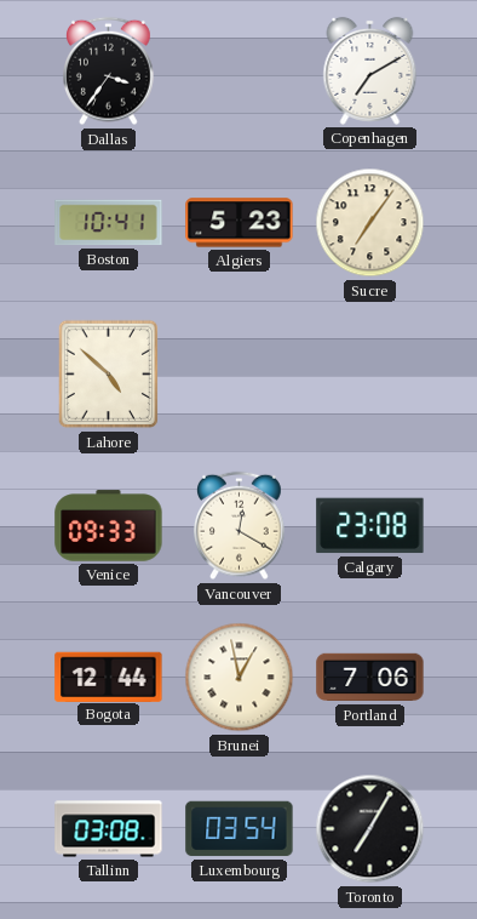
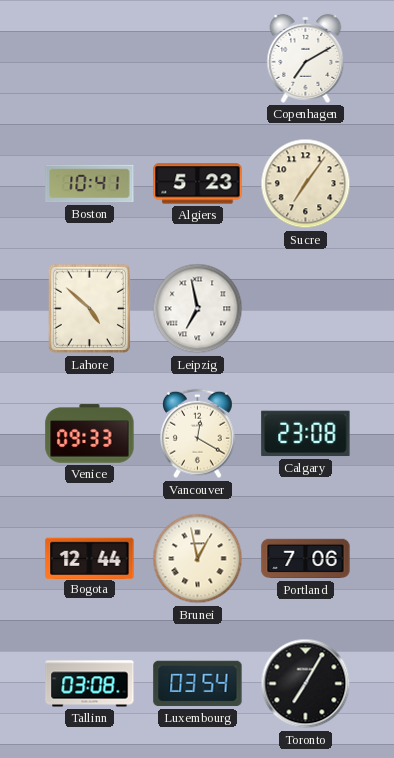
Dallas: 3:36 -> none (109, 72)
Leipzig: none -> 6:58 (198, 309)
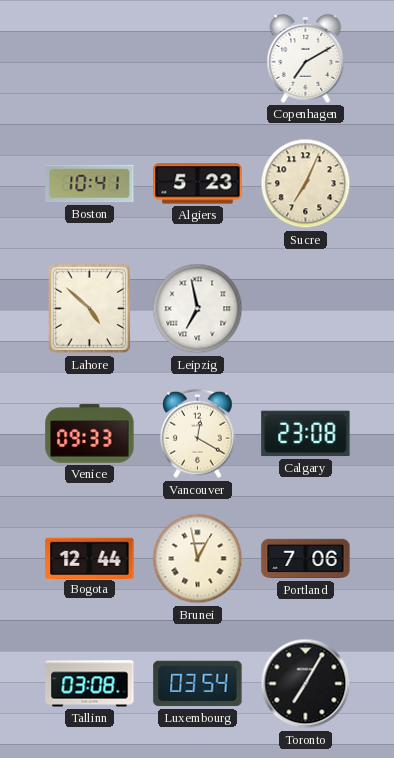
Sucre: 7:06 -> 7:04 (306, 184)
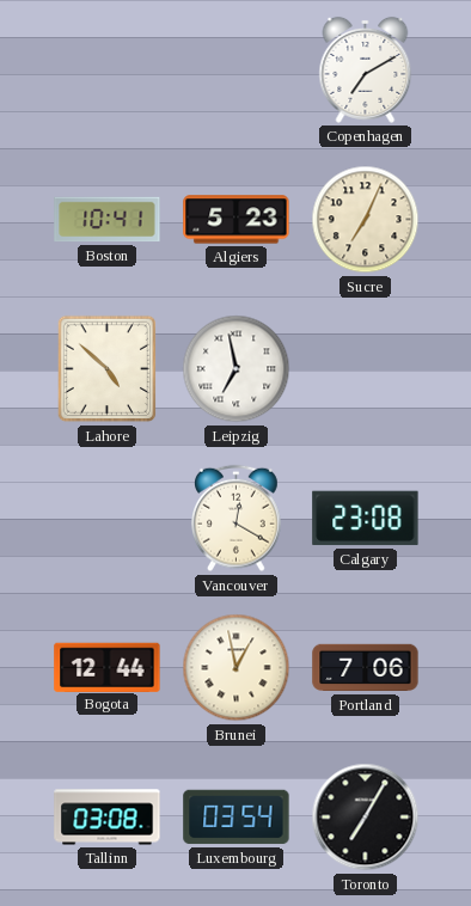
Venice: 09:33 -> none (90, 434)
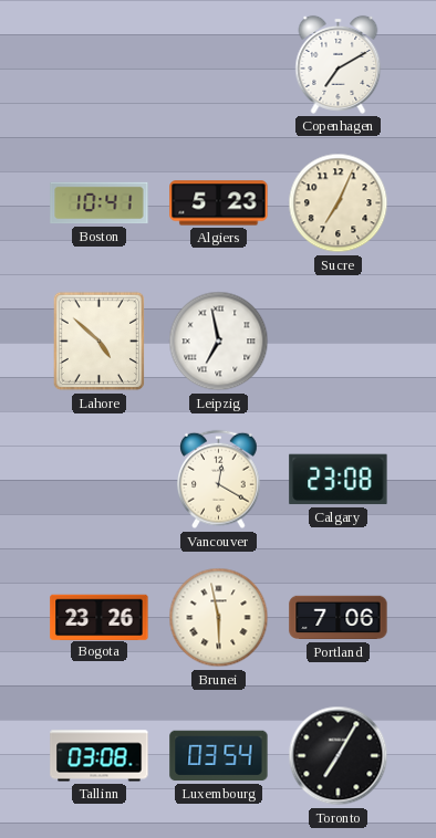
Bogota: 12:44 -> 23:26 (100, 617)
Brunei: 12:58 -> 5:58 (219, 618)
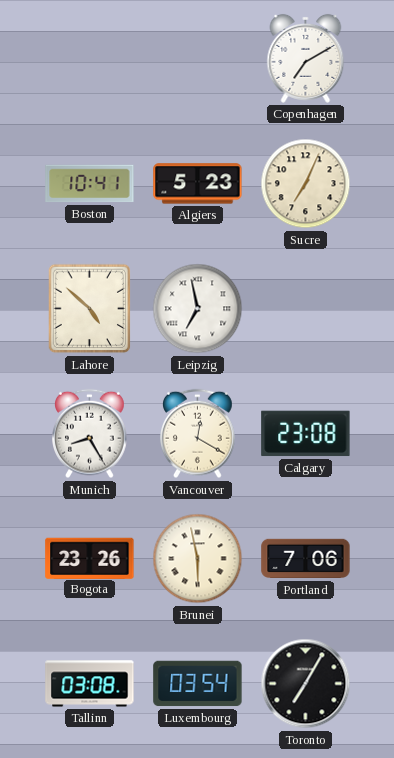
Munich: none -> 8:25 (90, 434)
